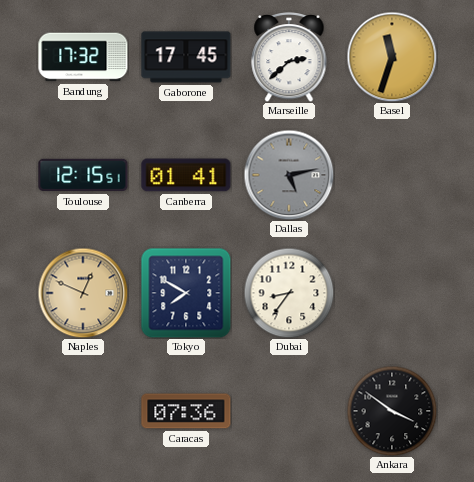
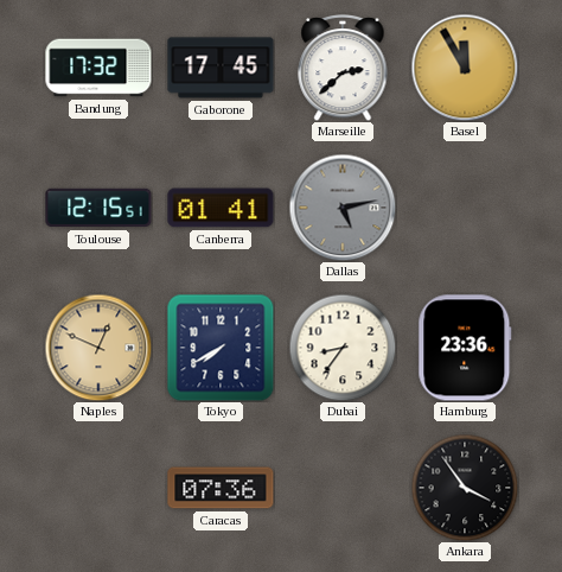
Basel: 11:33 -> 11:55 (465, 68)
Tokyo: 7:50 -> 7:40 (221, 348)
Hamburg: none -> 23:36 (465, 348)
Ankara: 3:51 -> 3:54 (465, 488)
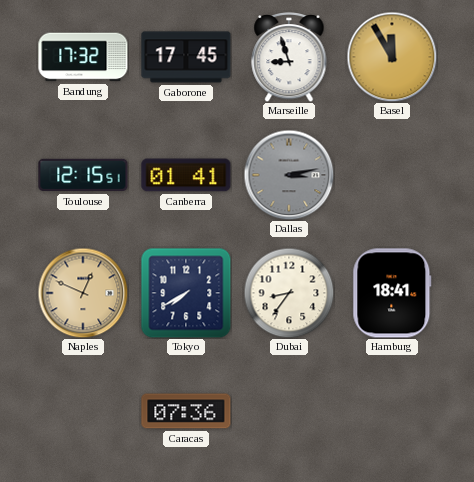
Marseille: 2:38 -> 8:57 (289, 58)
Dallas: 5:13 -> 3:13 (289, 175)
Hamburg: 23:36 -> 18:41 (392, 293)
Ankara: 3:54 -> none (465, 488)
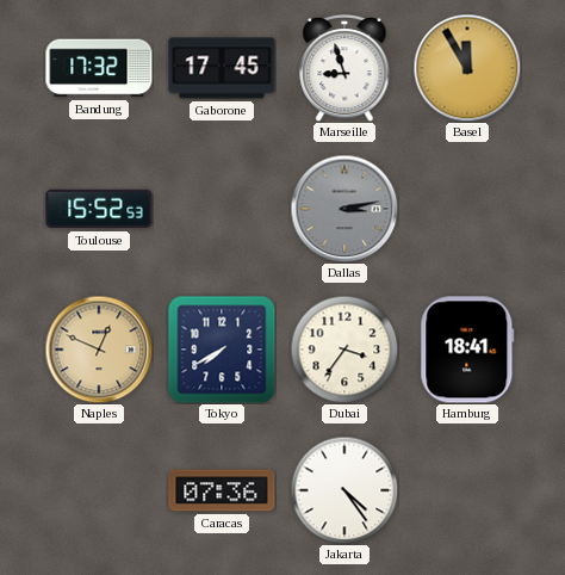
Toulouse: 12:15 -> 15:52 (99, 209)
Canberra: 01:41 -> none (186, 175)
Dubai: 8:36 -> 3:36 (344, 350)
Jakarta: none -> 4:24 (344, 490)
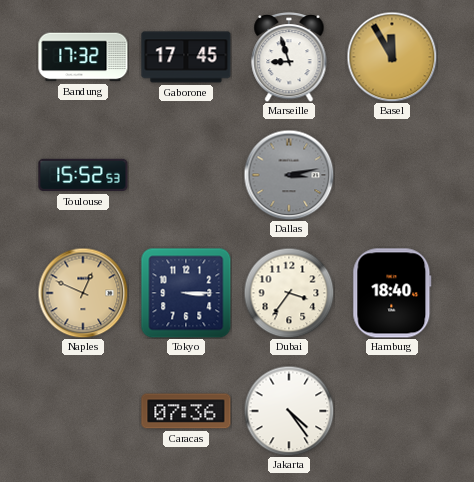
Tokyo: 7:40 -> 3:15 (186, 293)
Hamburg: 18:41 -> 18:40 (392, 293)
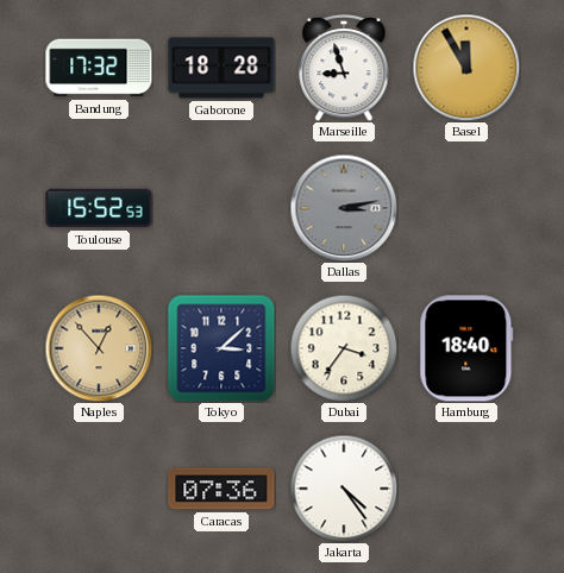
Gaborone: 17:45 -> 18:28 (221, 68)
Naples: 12:49 -> 12:53 (99, 348)
Tokyo: 3:15 -> 3:08 (221, 348)
